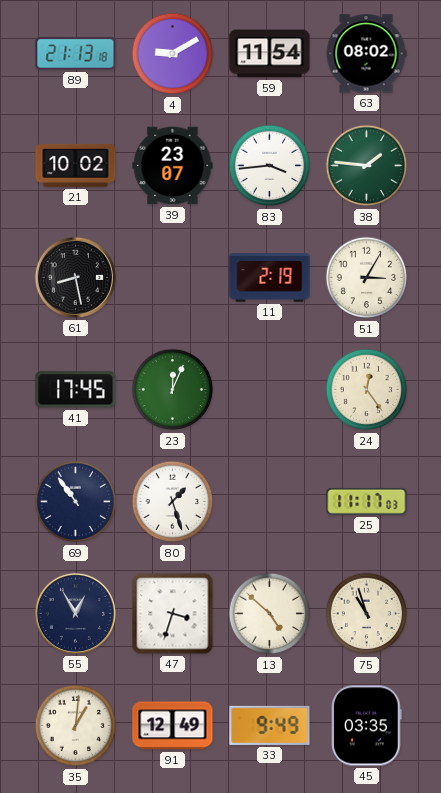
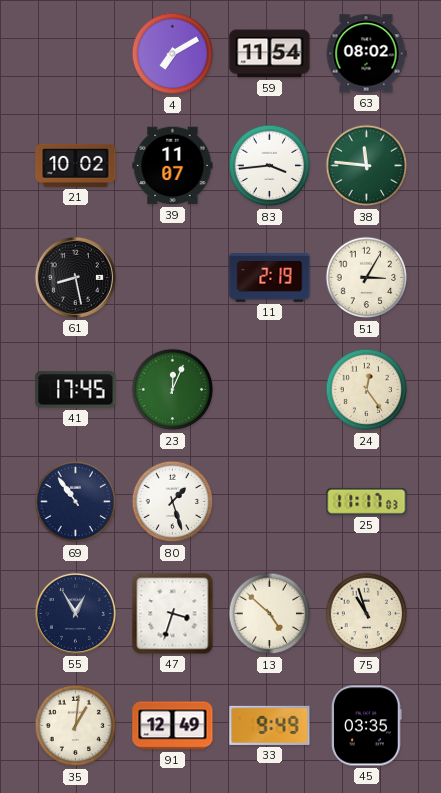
89: 21:13 -> none (76, 54)
4: 9:10 -> 7:10 (173, 54)
39: 23:07 -> 11:07 (173, 166)
38: 1:46 -> 11:46 (367, 166)
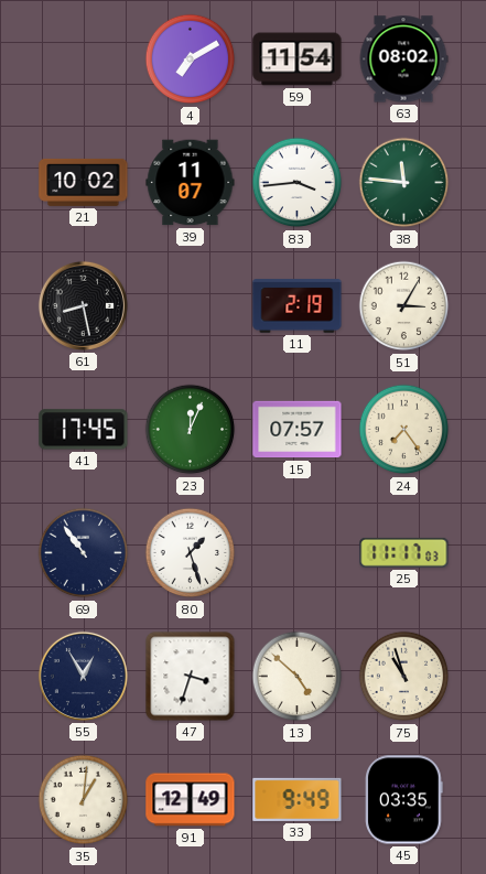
15: none -> 07:57 (298, 430)
24: 12:24 -> 7:24 (404, 430)
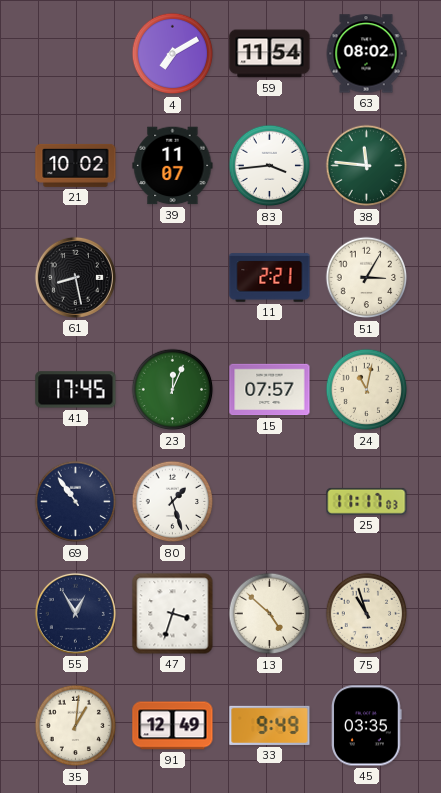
11: 2:19 -> 2:21 (270, 278)
24: 7:24 -> 11:02 (367, 390)
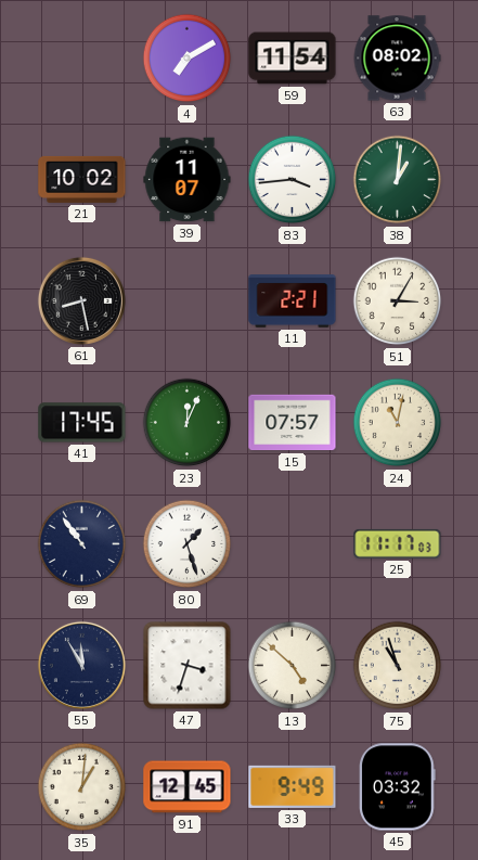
38: 11:46 -> 1:01 (398, 180)
55: 12:55 -> 11:55 (81, 665)
91: 12:49 -> 12:45 (188, 787)
45: 03:35 -> 03:32 (398, 787)
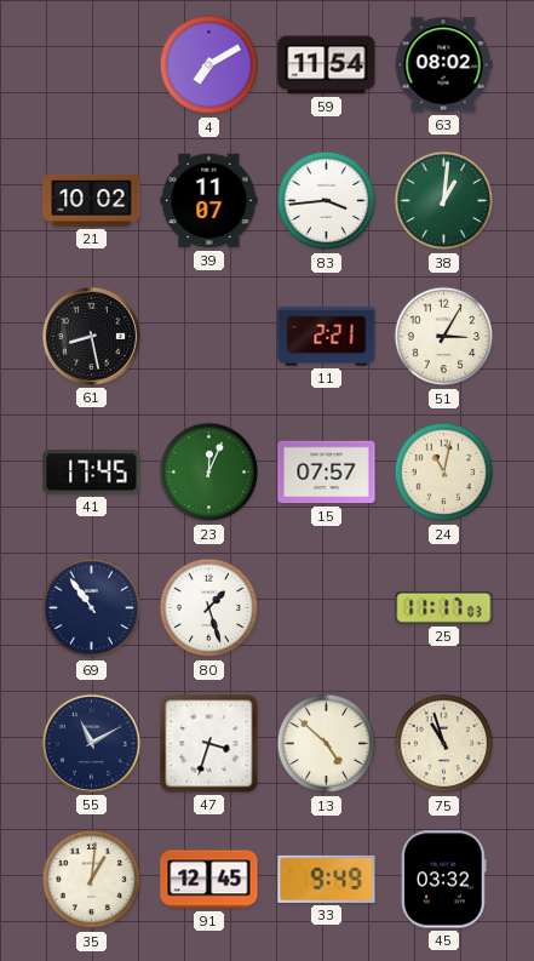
55: 11:55 -> 11:10 (91, 743)
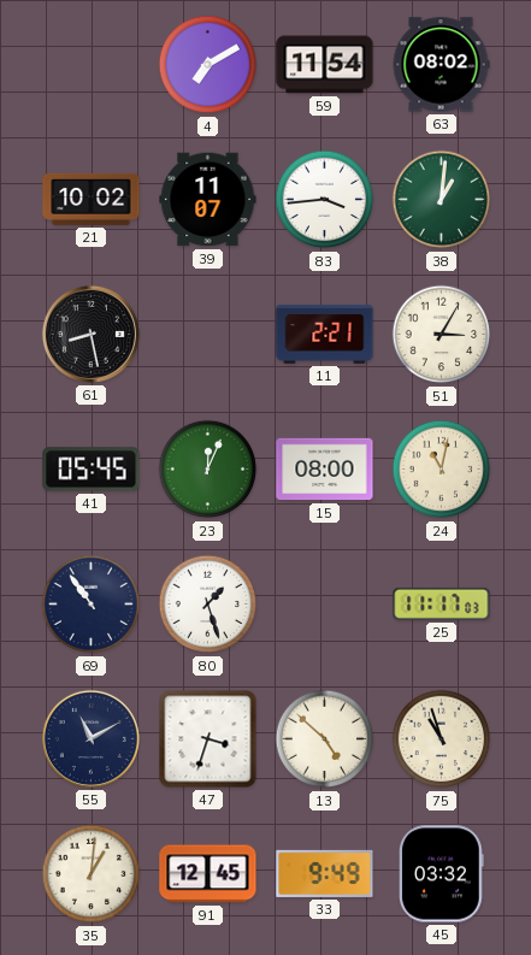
41: 17:45 -> 05:45 (92, 470)
15: 07:57 -> 08:00 (325, 470)
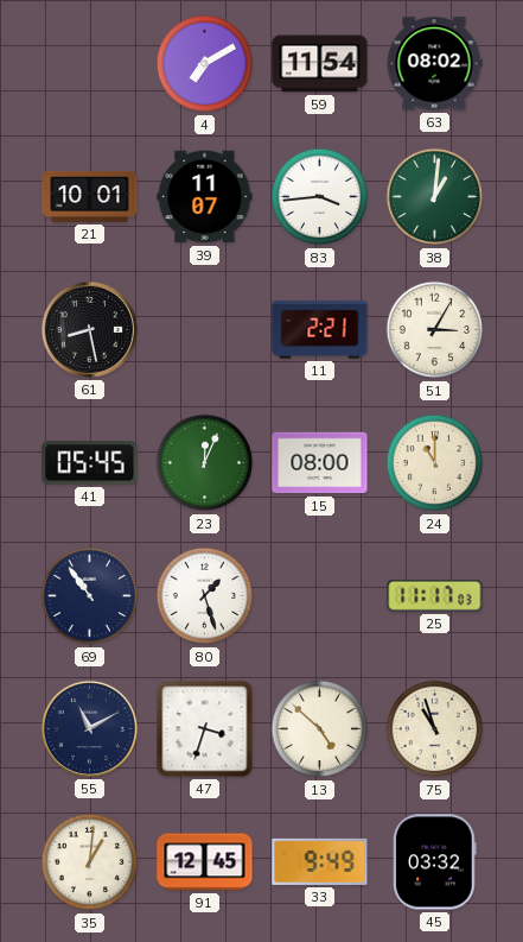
21: 10:02 -> 10:01 (90, 196)
24: 11:02 -> 11:00 (435, 463)
